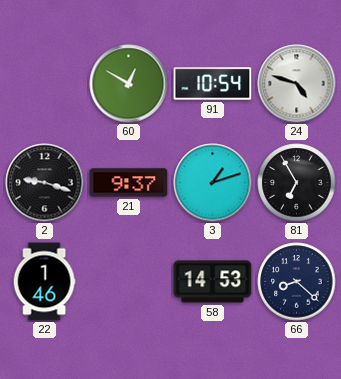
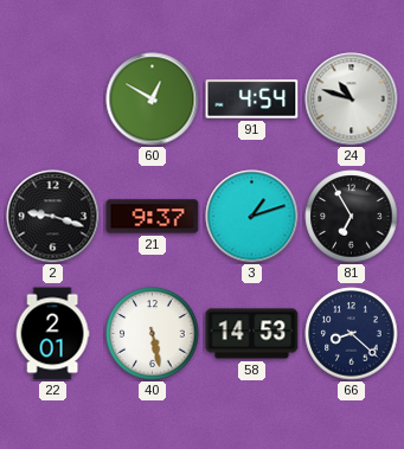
91: 10:54 -> 4:54 (252, 100)
24: 4:48 -> 10:48 (352, 100)
22: 1:46 -> 2:01 (52, 334)
40: none -> 5:28 (153, 334)
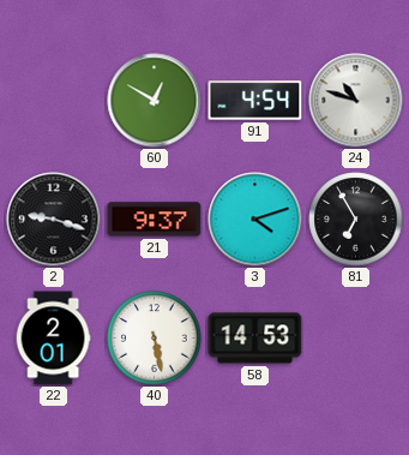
3: 1:12 -> 4:12 (255, 220)
66: 8:22 -> none (352, 334)
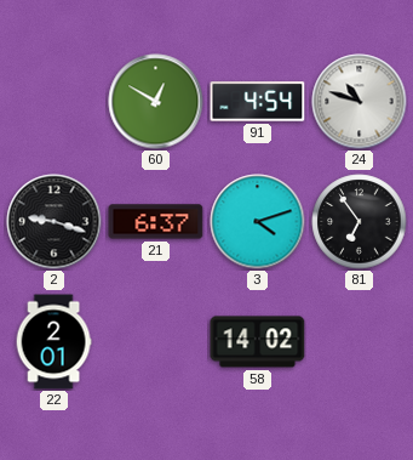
21: 9:37 -> 6:37 (156, 222)
81: 6:55 -> 6:54 (360, 222)
40: 5:28 -> none (155, 339)
58: 14:53 -> 14:02 (258, 342)
